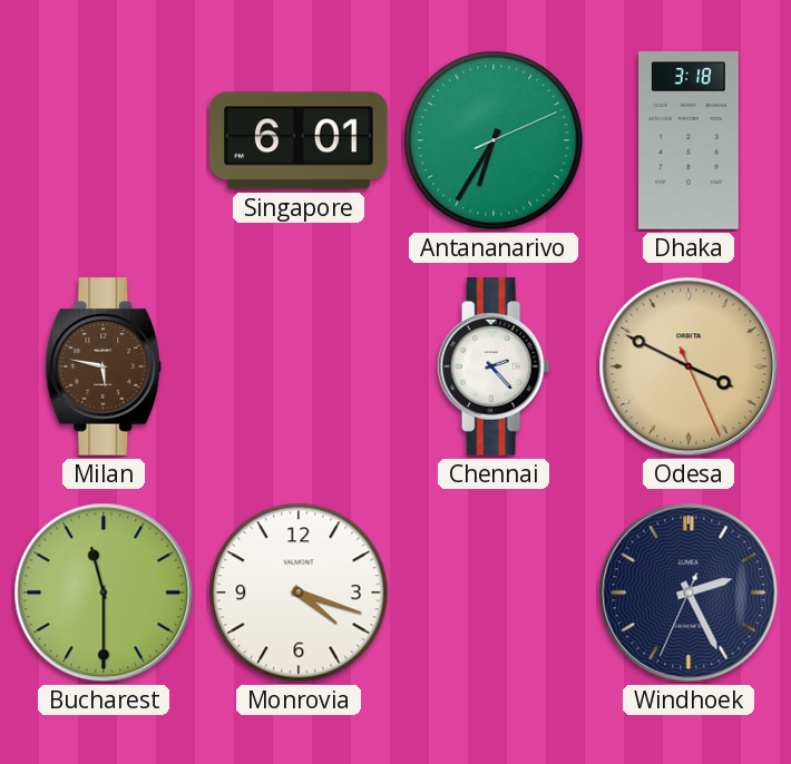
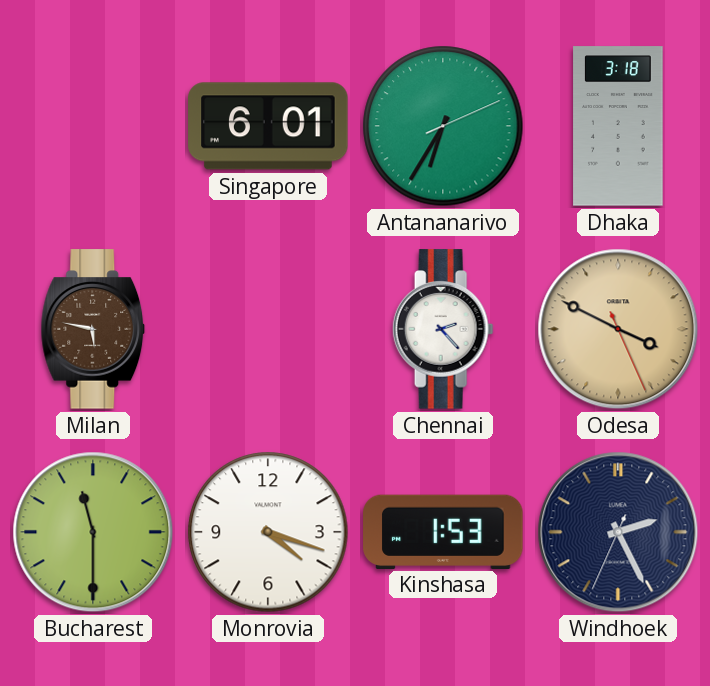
Kinshasa: none -> 1:53 (443, 531)
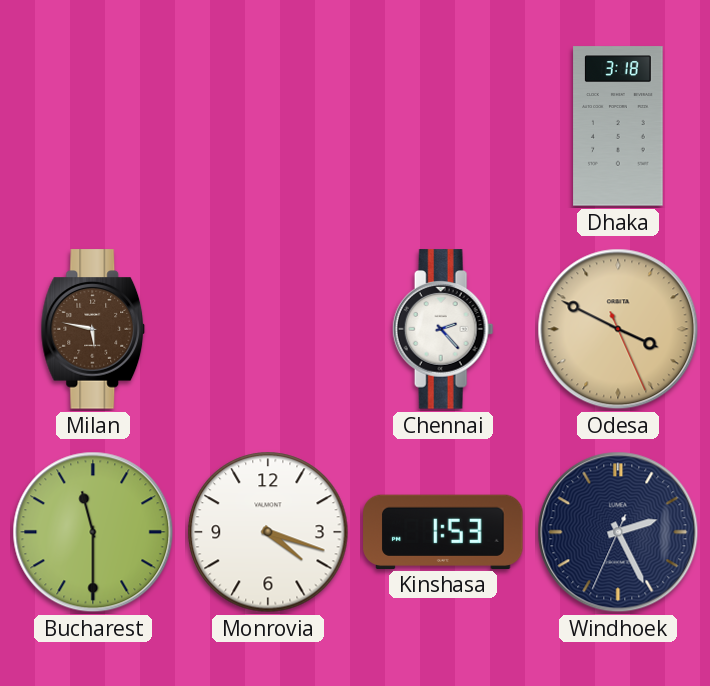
Singapore: 6:01 -> none (268, 126)
Antananarivo: 6:35 -> none (443, 126)
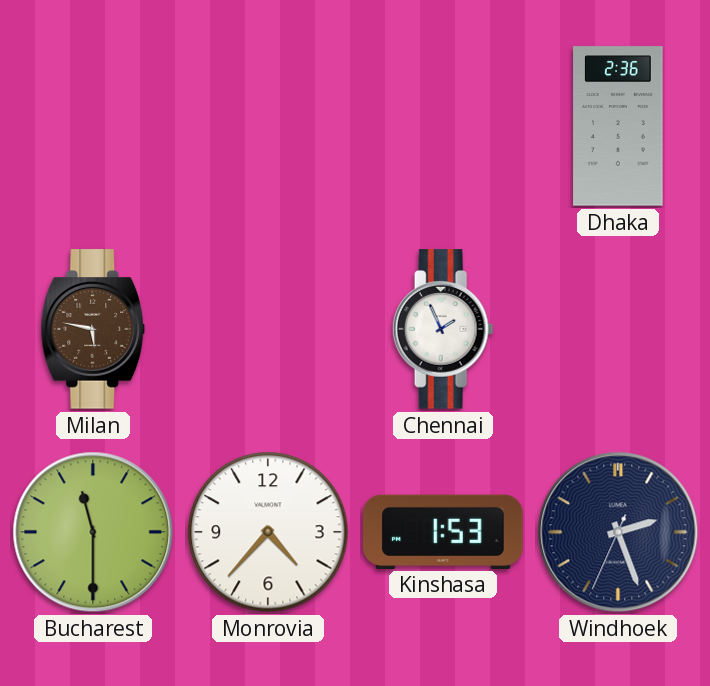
Dhaka: 3:18 -> 2:36 (618, 126)
Chennai: 2:23 -> 1:56 (443, 329)
Odesa: 3:49 -> none (618, 329)
Monrovia: 4:18 -> 4:37 (268, 532)
Windhoek: 2:25 -> 2:26 (618, 532)
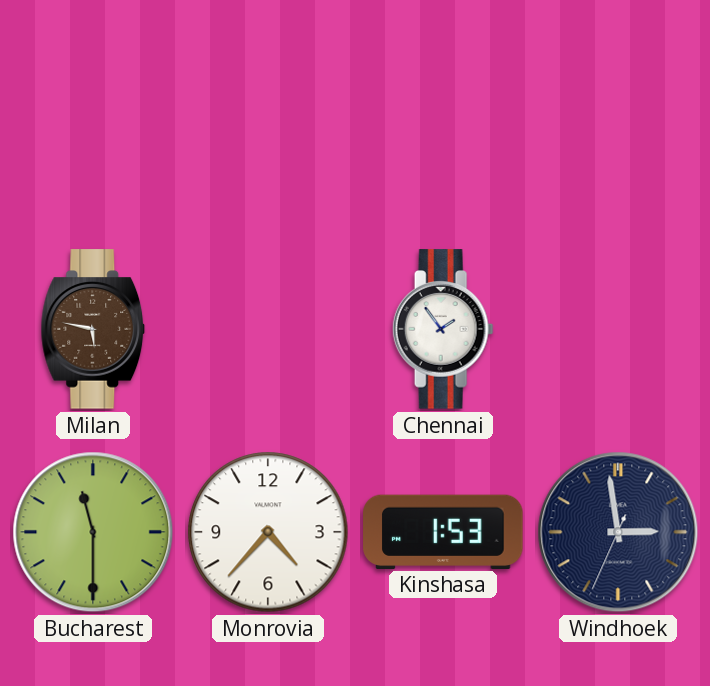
Dhaka: 2:36 -> none (618, 126)
Chennai: 1:56 -> 1:54 (443, 329)
Windhoek: 2:26 -> 2:58 (618, 532)
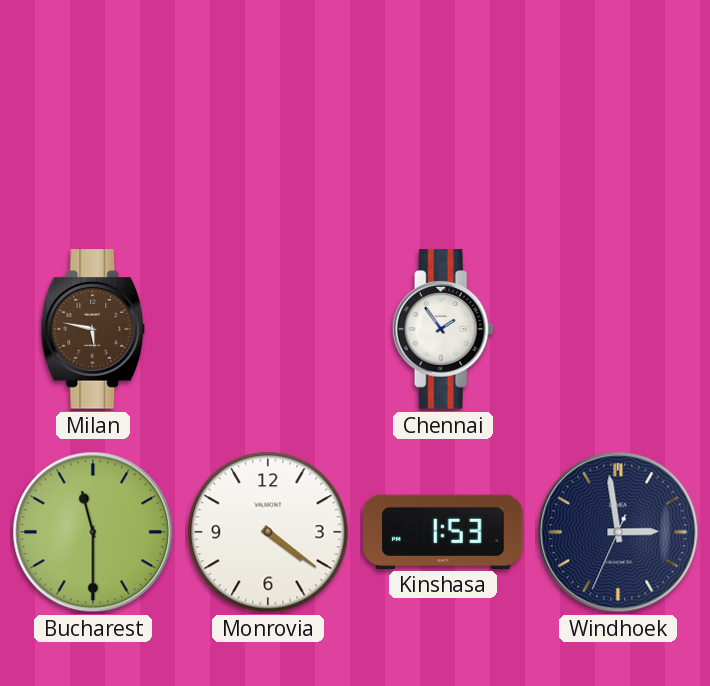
Monrovia: 4:37 -> 4:21 (268, 532)
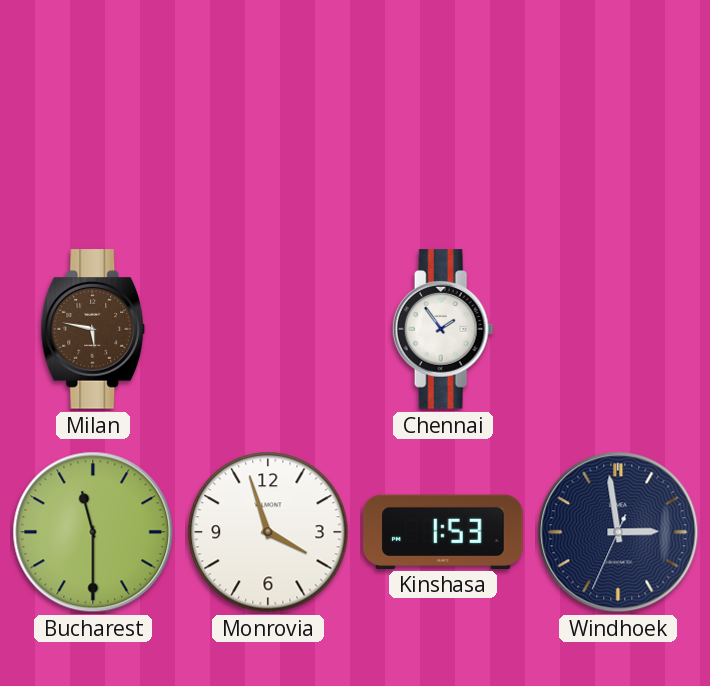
Monrovia: 4:21 -> 3:57 (268, 532)
